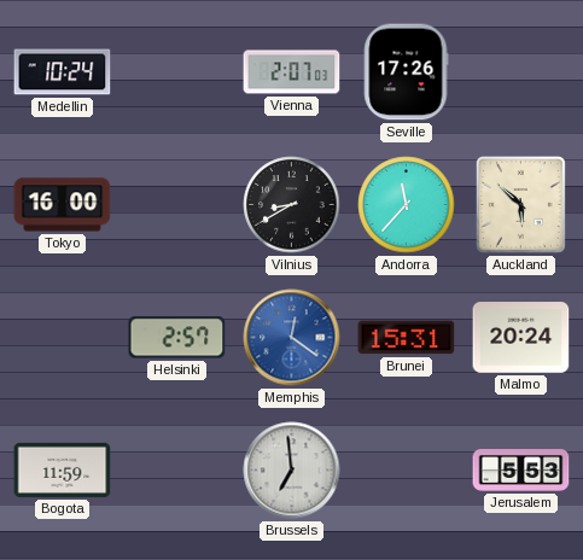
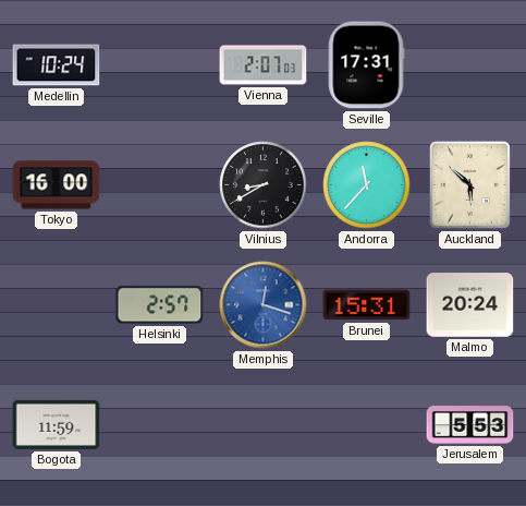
Seville: 17:26 -> 17:31 (366, 65)
Memphis: 12:21 -> 12:18 (264, 305)
Brussels: 6:59 -> none (292, 471)
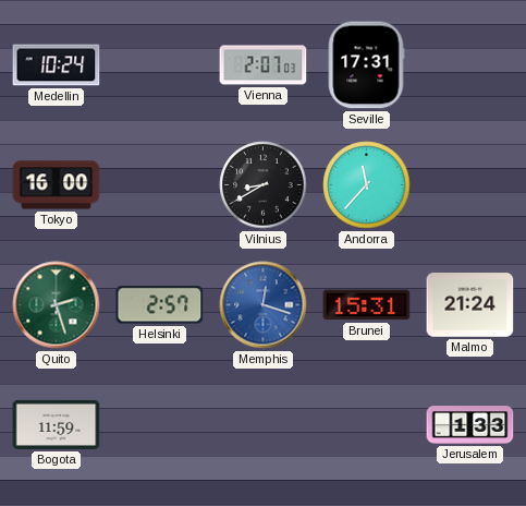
Auckland: 5:52 -> none (469, 184)
Quito: none -> 2:27 (57, 305)
Malmo: 20:24 -> 21:24 (470, 305)
Jerusalem: 5:53 -> 1:33 (470, 425)
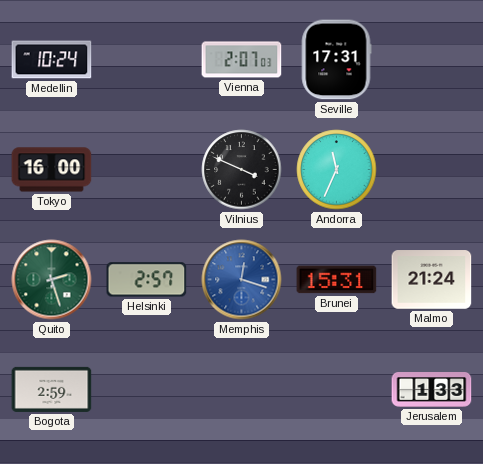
Vilnius: 8:40 -> 3:49 (242, 170)
Andorra: 11:37 -> 11:34 (337, 170)
Bogota: 11:59 -> 2:59 (52, 389)
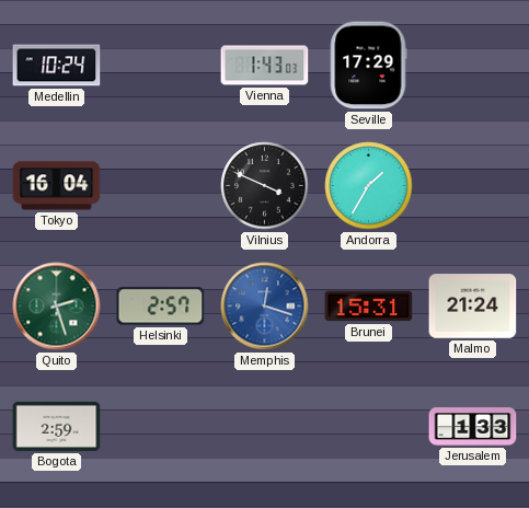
Vienna: 2:07 -> 1:43 (265, 66)
Seville: 17:31 -> 17:29 (368, 66)
Tokyo: 16:00 -> 16:04 (57, 186)
Andorra: 11:34 -> 1:35 (369, 186)
